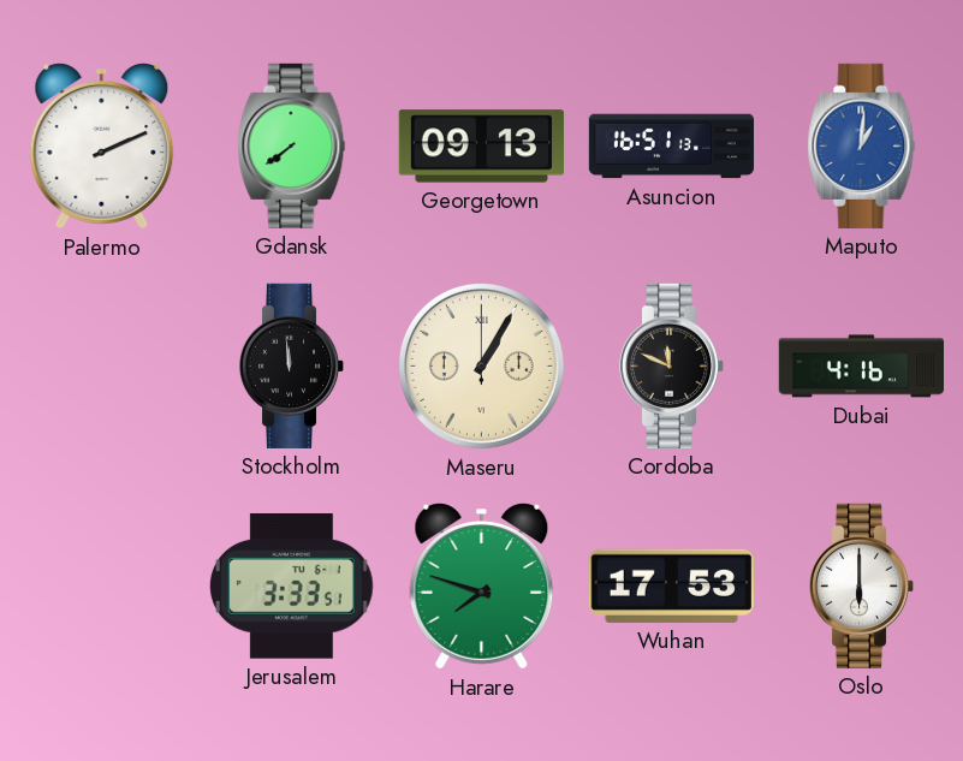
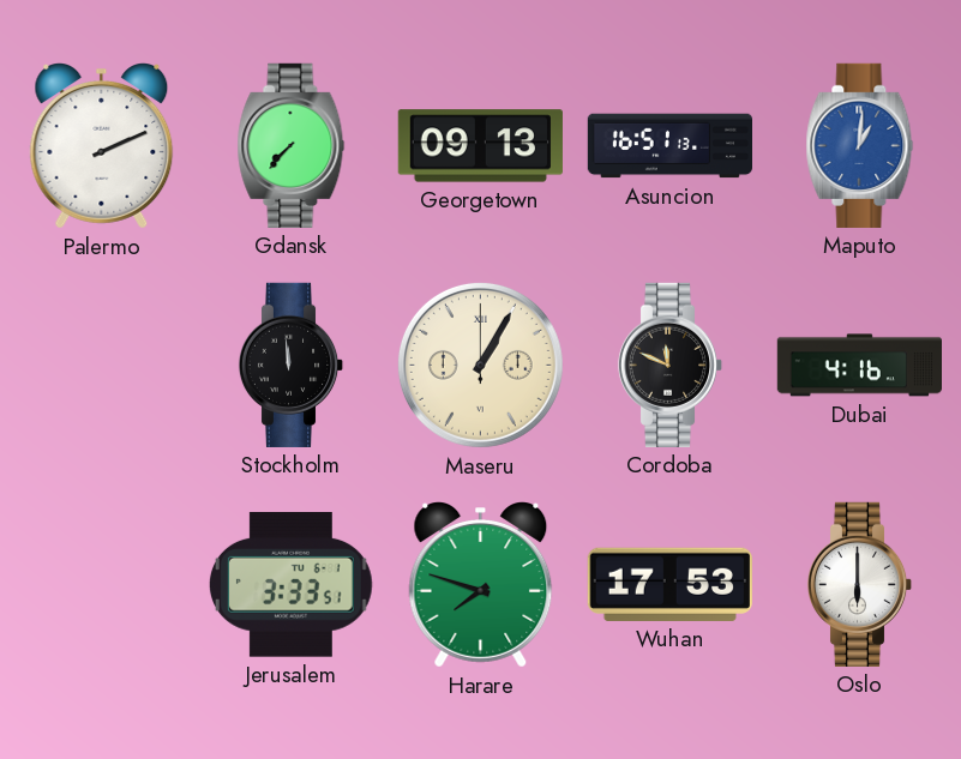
Gdansk: 7:39 -> 7:37 (292, 145)
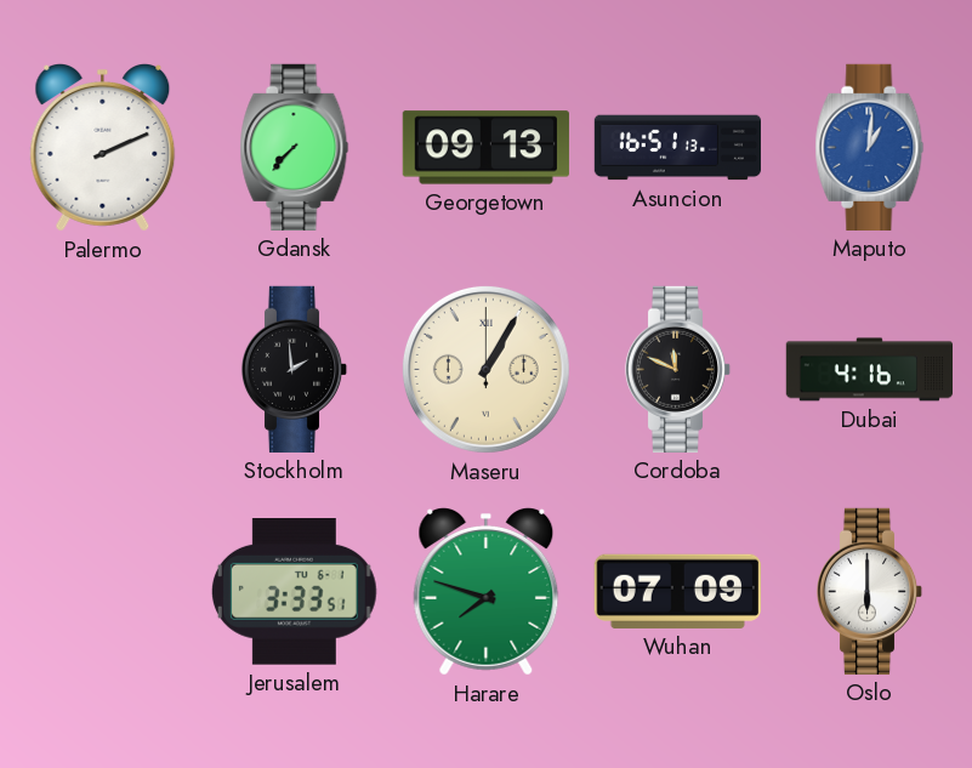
Stockholm: 11:59 -> 1:59 (295, 369)
Wuhan: 17:53 -> 07:09 (677, 591)
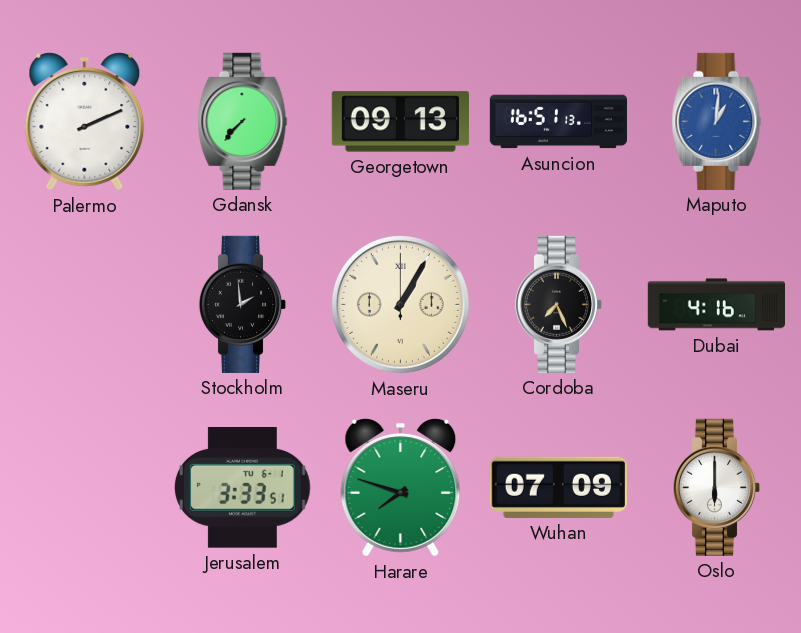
Cordoba: 11:49 -> 7:26 (559, 304)
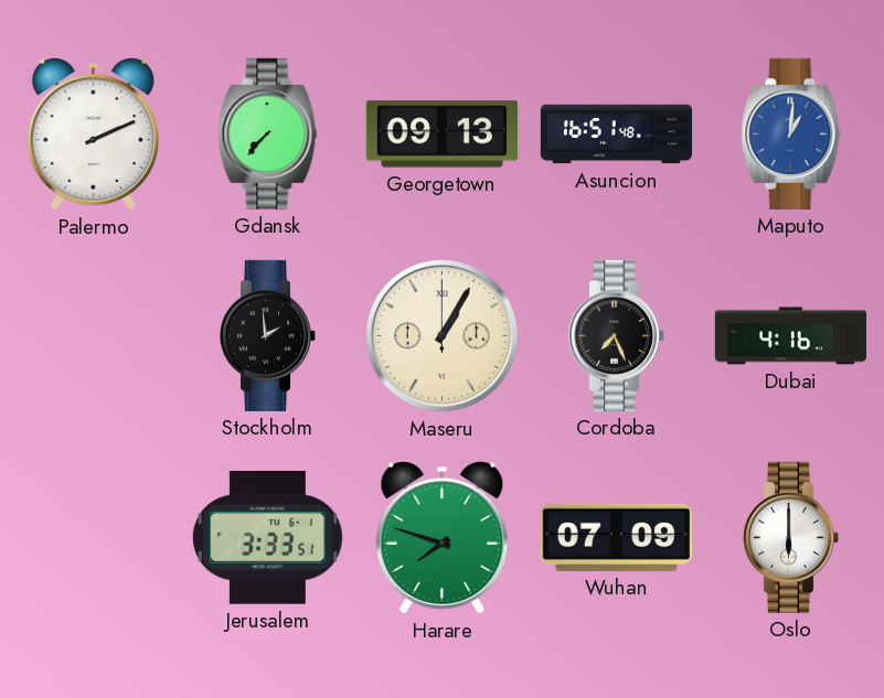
Asuncion: 16:51:13 -> 16:51:48 (616, 135)
